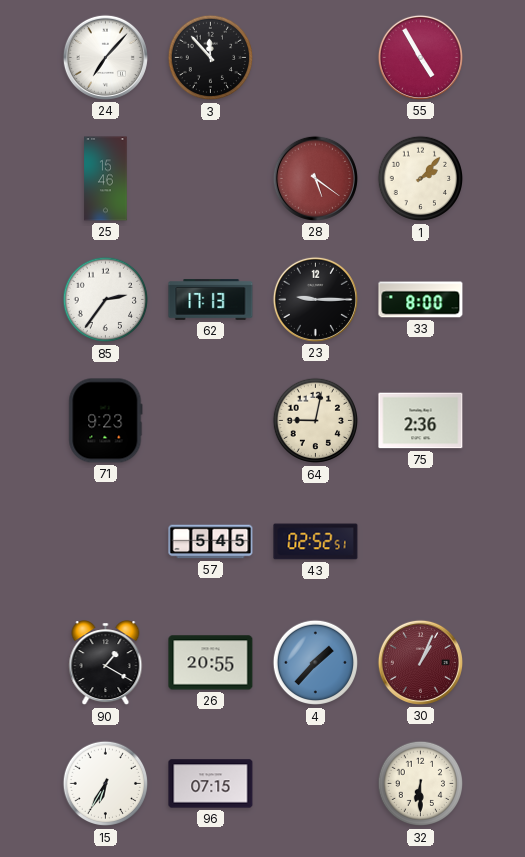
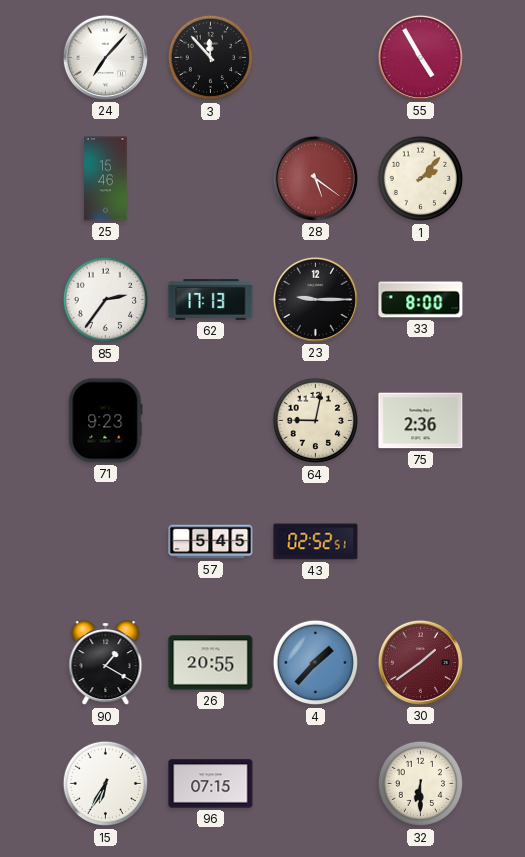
30: 1:04 -> 1:39 (420, 662)
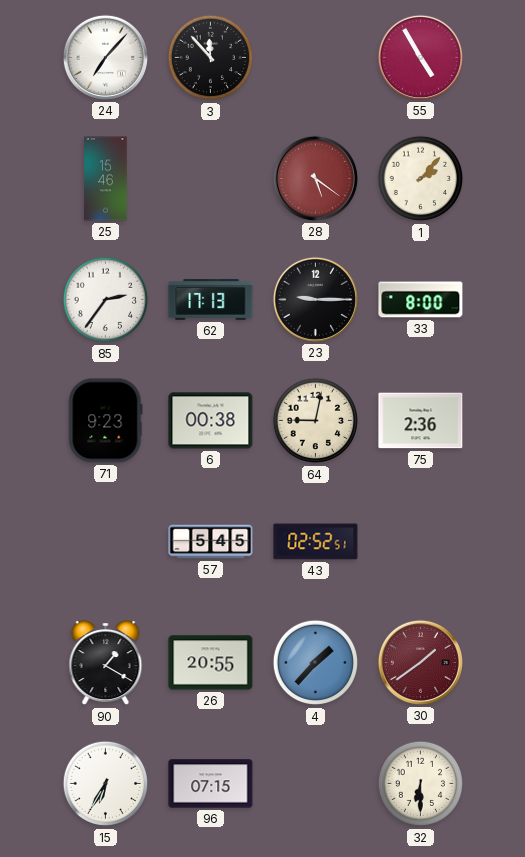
6: none -> 00:38 (211, 421)
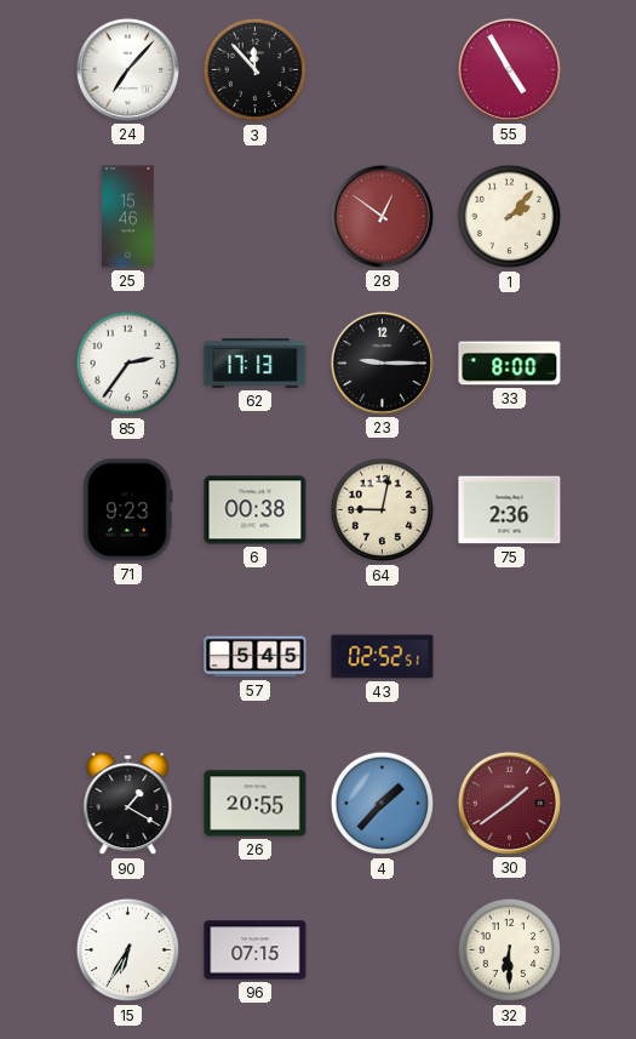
28: 5:21 -> 12:51 (382, 216)
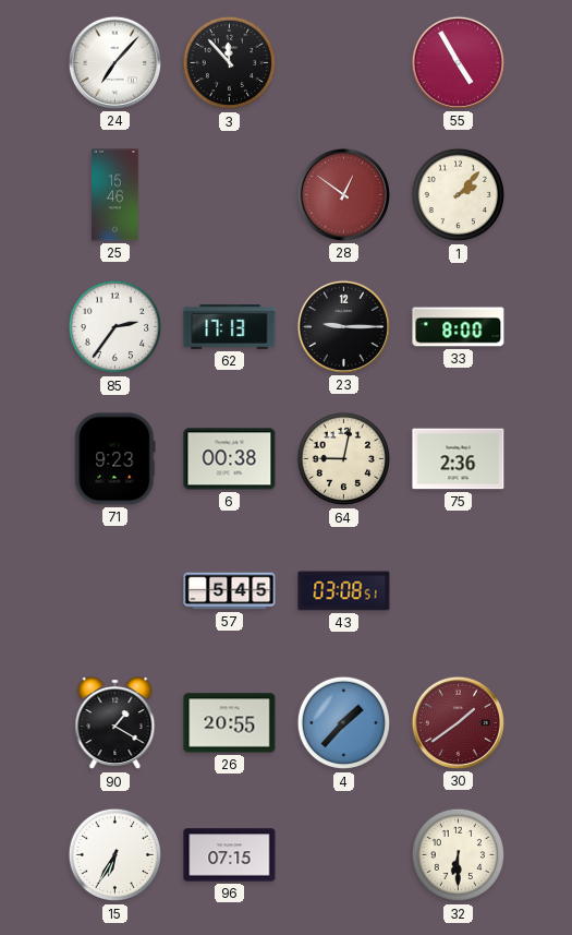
43: 02:52 -> 03:08 (344, 591)
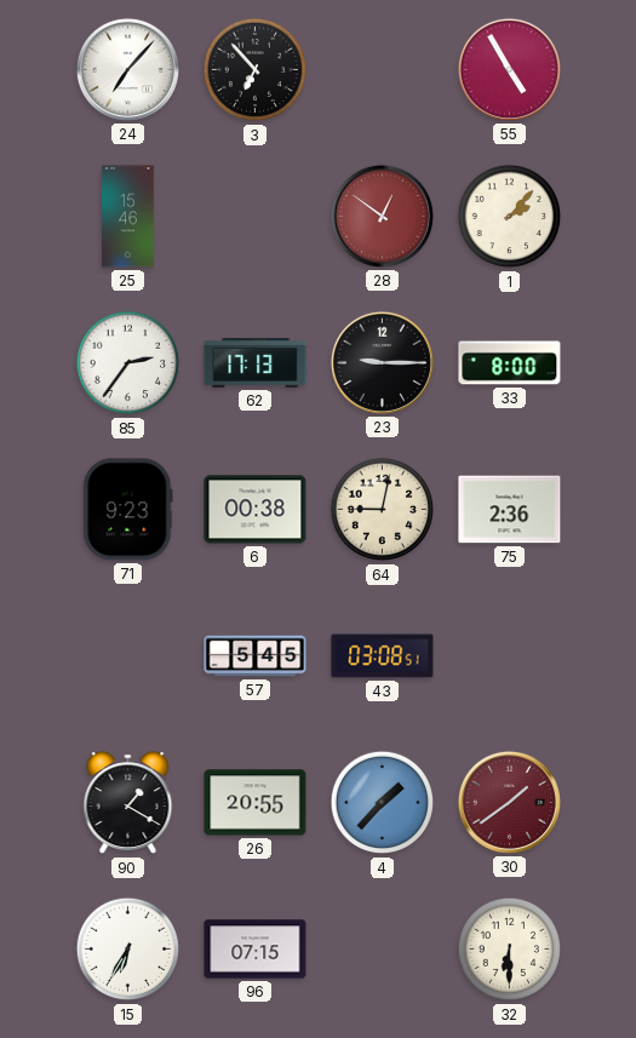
3: 11:53 -> 6:53 (256, 70)
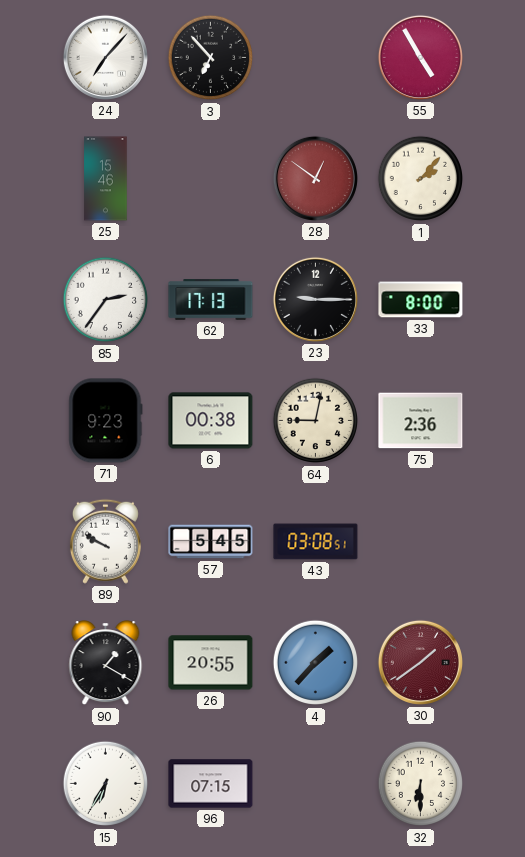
89: none -> 9:50 (105, 541)
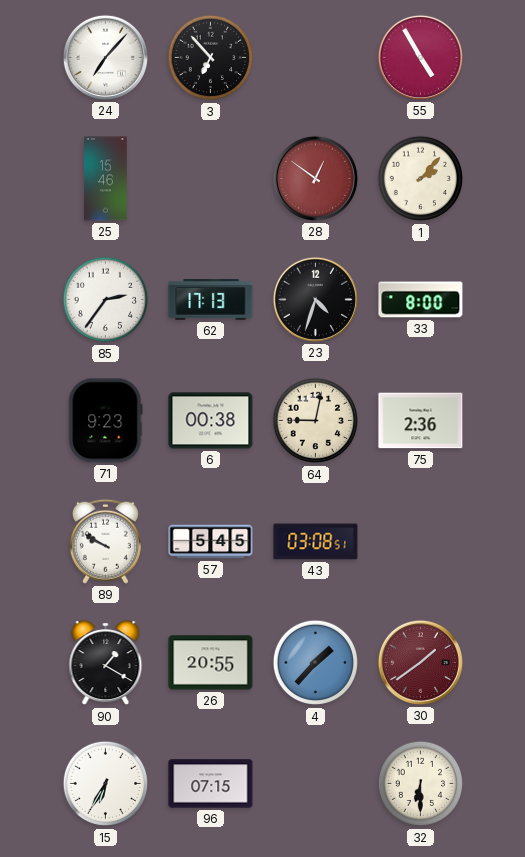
23: 9:15 -> 4:33 (315, 299)
